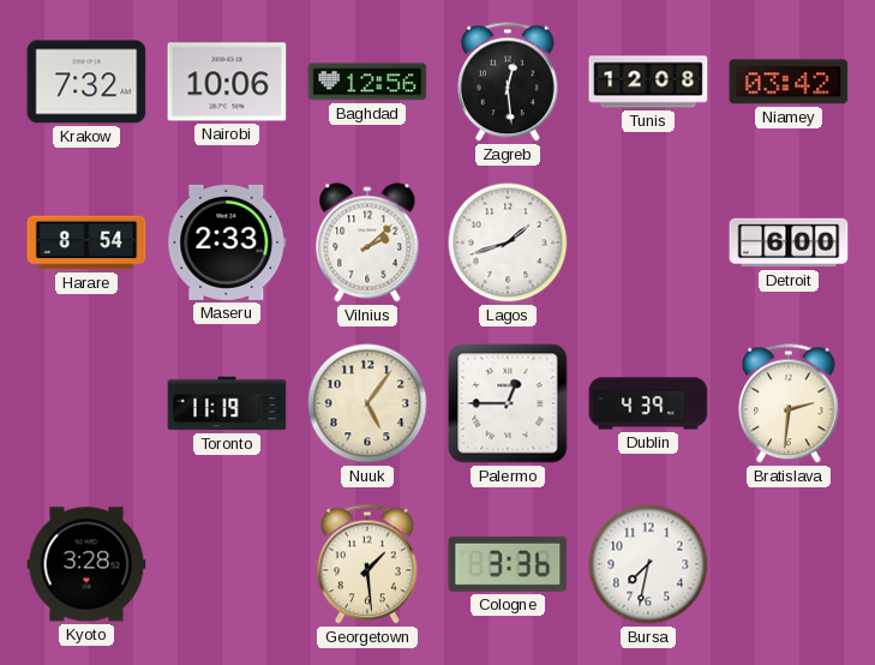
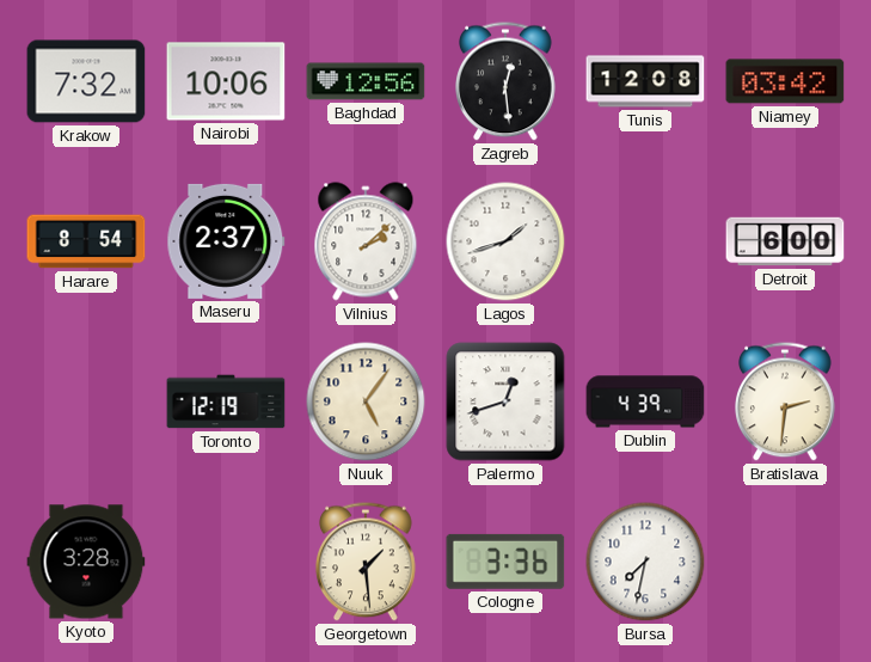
Maseru: 2:33 -> 2:37 (226, 241)
Toronto: 11:19 -> 12:19 (226, 402)
Palermo: 12:45 -> 12:42 (505, 402)
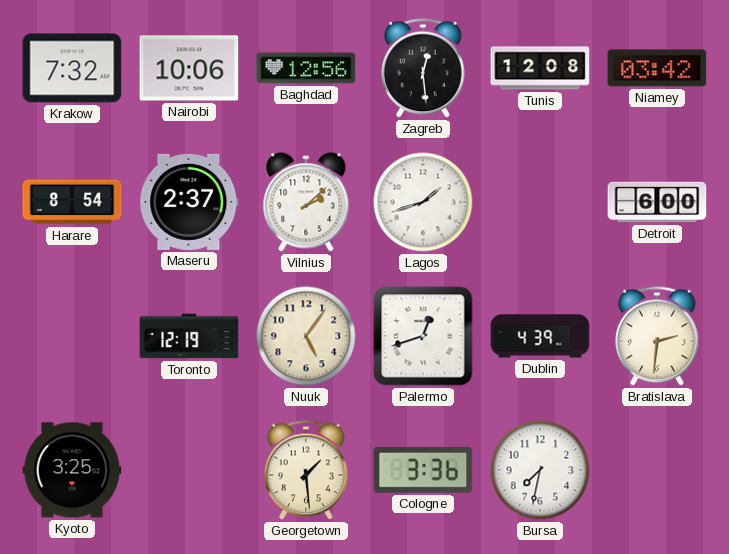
Kyoto: 3:28 -> 3:25 (72, 470)
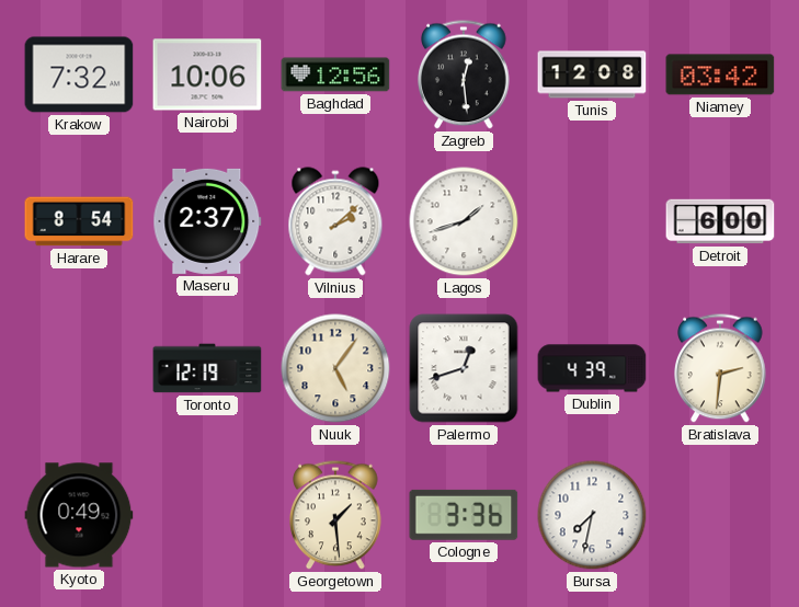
Kyoto: 3:25 -> 0:49 (79, 515)
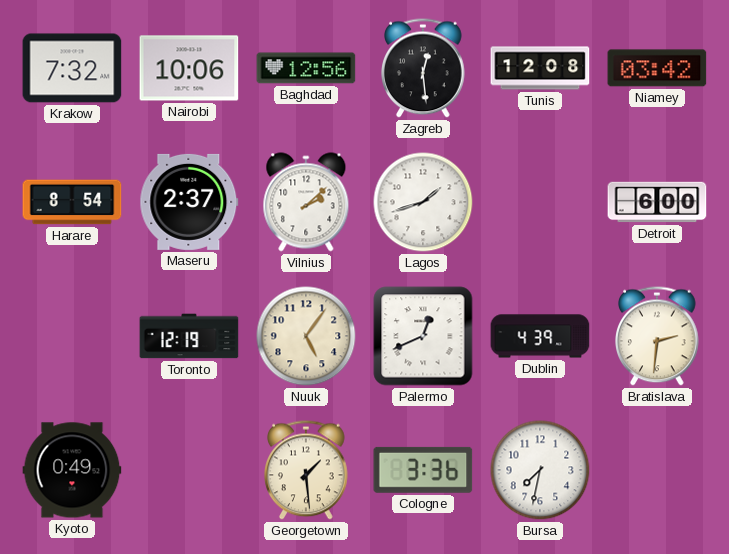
Palermo: 12:42 -> 12:41 (423, 336)
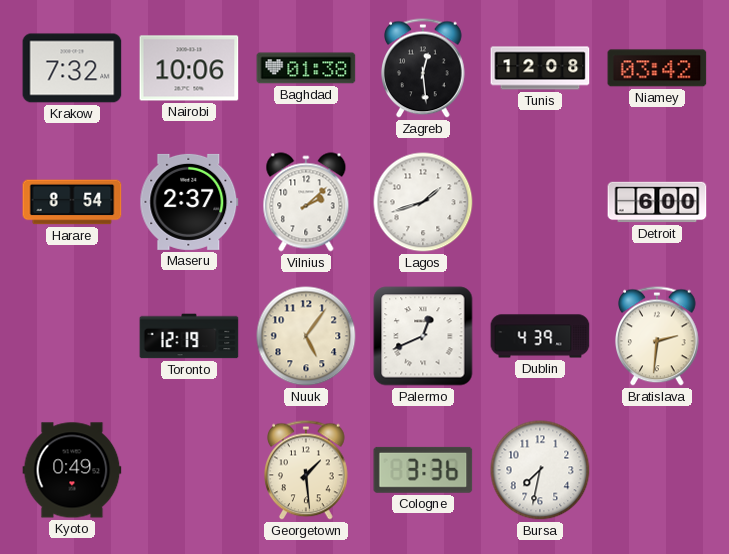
Baghdad: 12:56 -> 01:38 (306, 68)
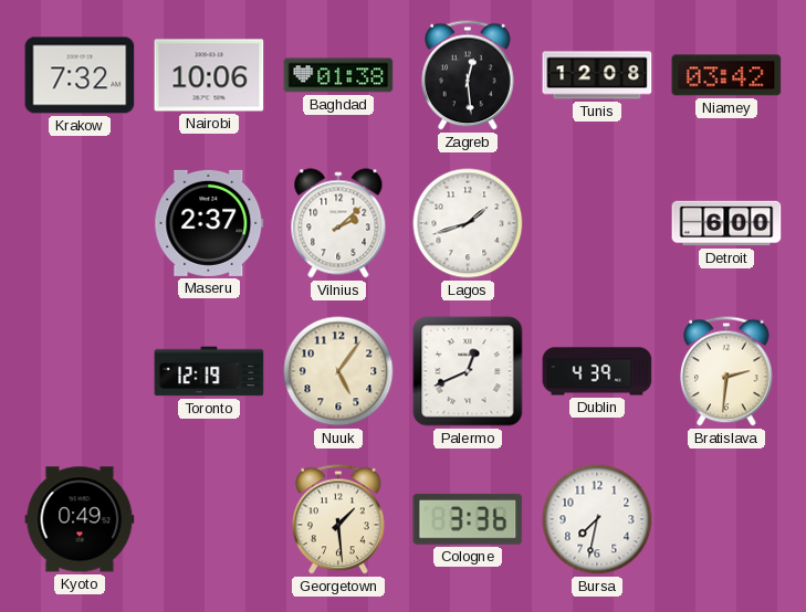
Harare: 8:54 -> none (72, 202)
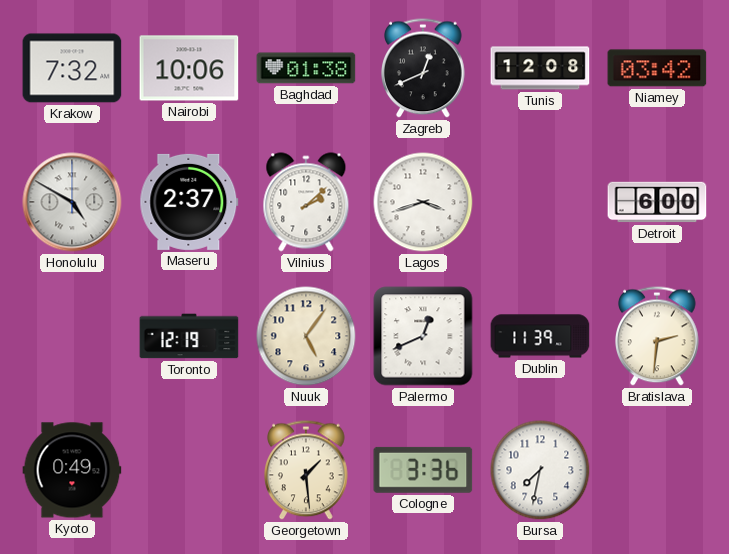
Zagreb: 12:29 -> 12:41 (423, 68)
Honolulu: none -> 4:50 (72, 202)
Lagos: 1:42 -> 3:42 (423, 202)
Dublin: 4:39 -> 11:39 (540, 336)
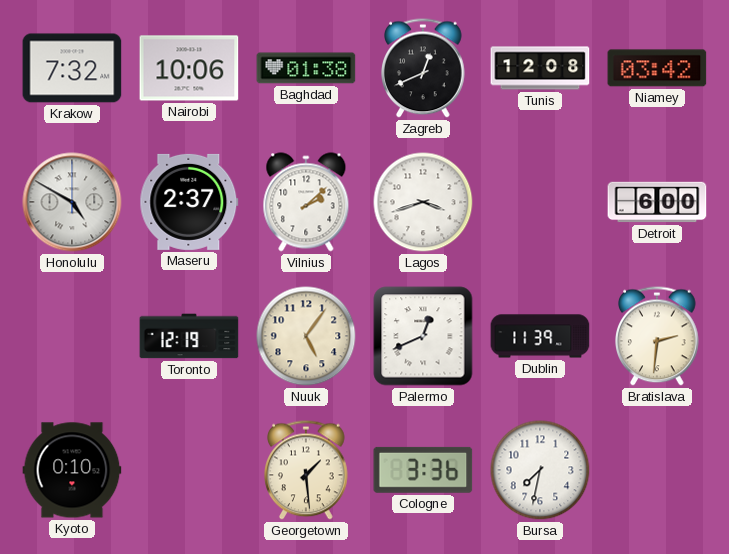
Kyoto: 0:49 -> 0:10 (72, 470)
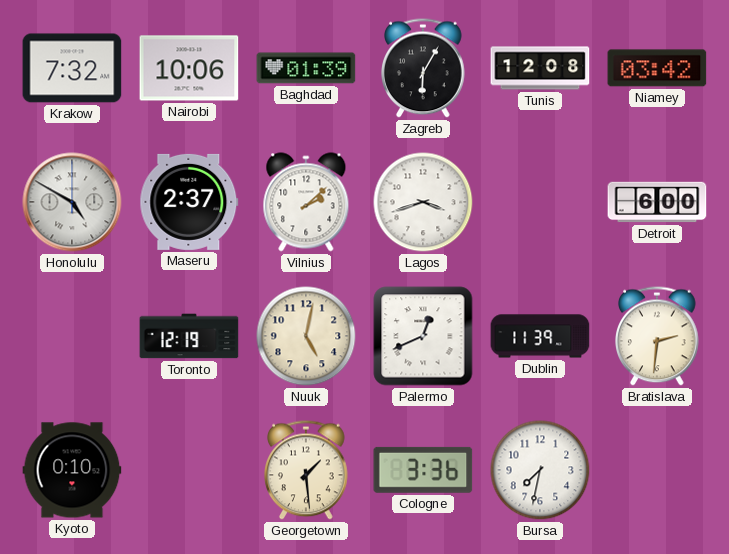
Baghdad: 01:38 -> 01:39 (306, 68)
Zagreb: 12:41 -> 6:05 (423, 68)
Nuuk: 5:06 -> 5:02 (306, 336)
